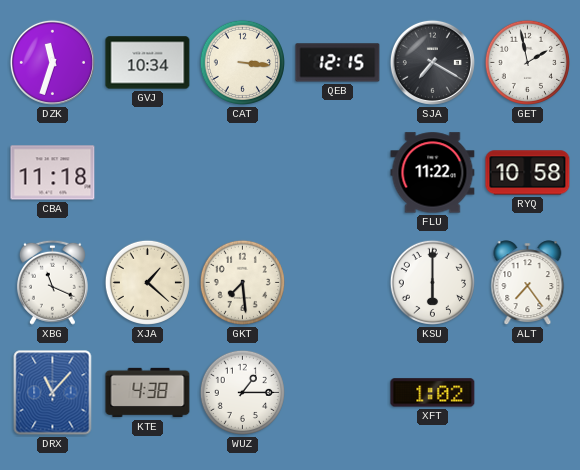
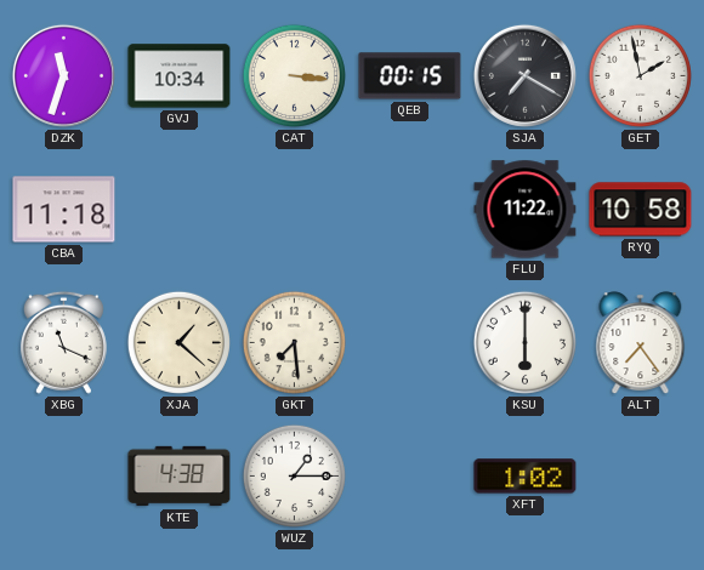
QEB: 12:15 -> 00:15 (410, 76)
DRX: 11:07 -> none (53, 393)
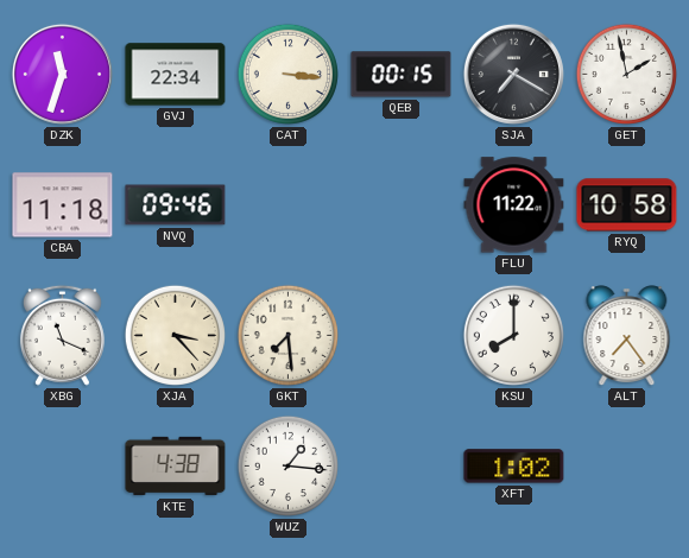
GVJ: 10:34 -> 22:34 (176, 75)
NVQ: none -> 09:46 (176, 205)
XJA: 1:22 -> 3:23 (175, 335)
KSU: 6:00 -> 8:00 (513, 335)
WUZ: 1:15 -> 1:16 (287, 465)
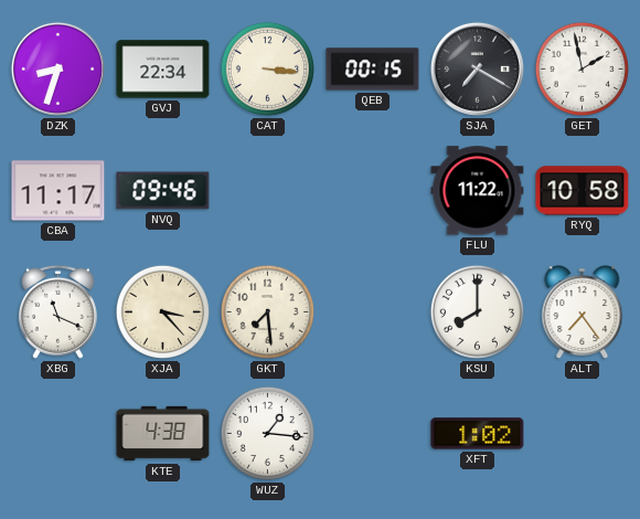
DZK: 11:33 -> 8:33 (57, 68)
CBA: 11:18 -> 11:17 (58, 191)
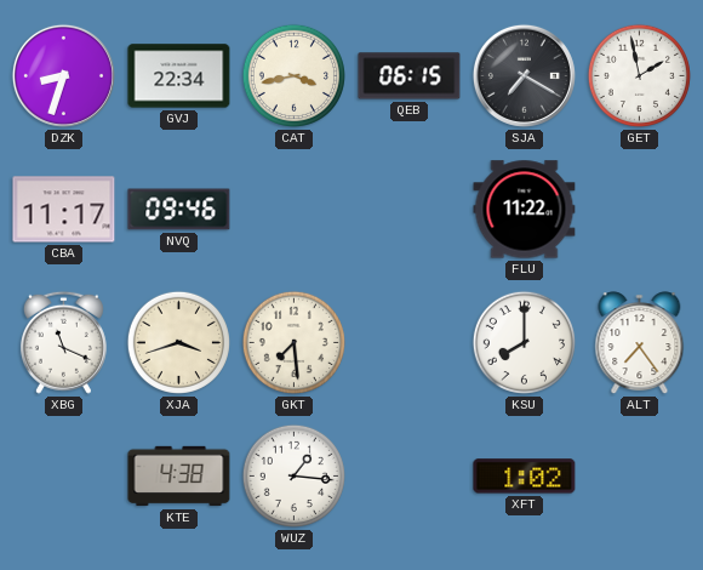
CAT: 3:16 -> 3:43 (293, 75)
QEB: 00:15 -> 06:15 (410, 76)
RYQ: 10:58 -> none (583, 191)
XJA: 3:23 -> 3:42 (178, 342)
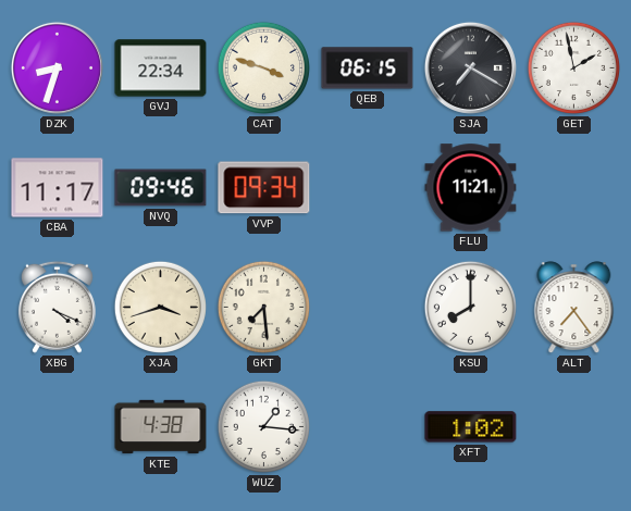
CAT: 3:43 -> 3:48 (263, 67)
VVP: none -> 09:34 (264, 188)
FLU: 11:22 -> 11:21 (471, 188)
XBG: 11:19 -> 4:19 (57, 307)
